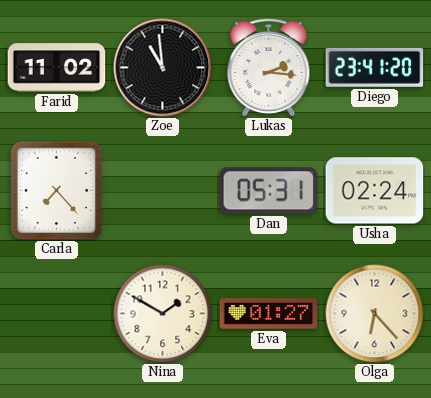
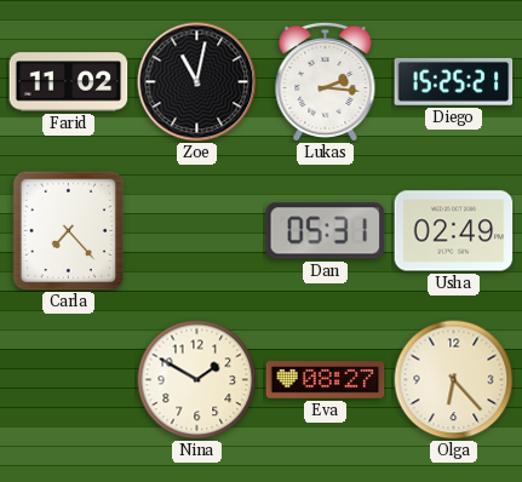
Zoe: 10:59 -> 11:02 (197, 82)
Diego: 23:41 -> 15:25 (454, 81)
Usha: 02:24 -> 02:49 (454, 231)
Eva: 01:27 -> 08:27 (326, 380)
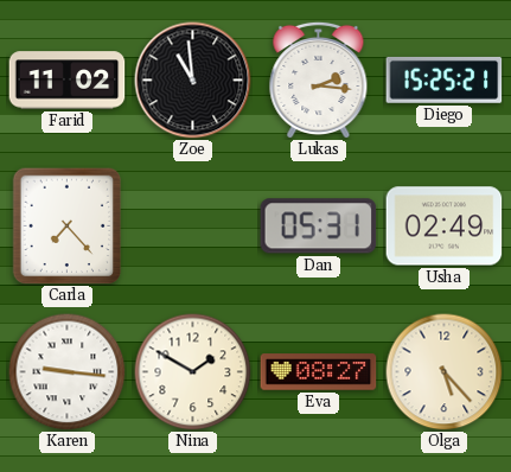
Zoe: 11:02 -> 10:59 (193, 81)
Karen: none -> 9:16 (68, 372)
Olga: 6:23 -> 5:23 (445, 372)
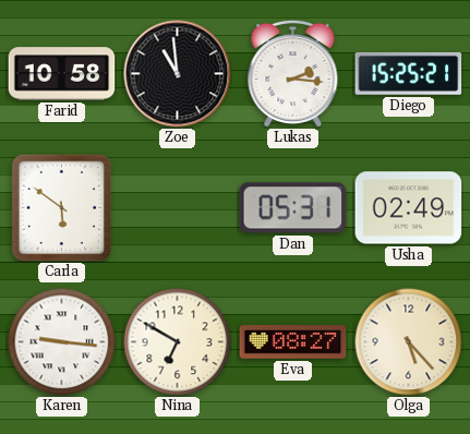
Farid: 11:02 -> 10:58 (62, 74)
Carla: 7:23 -> 5:51 (62, 207)
Nina: 1:50 -> 6:50 (178, 342)
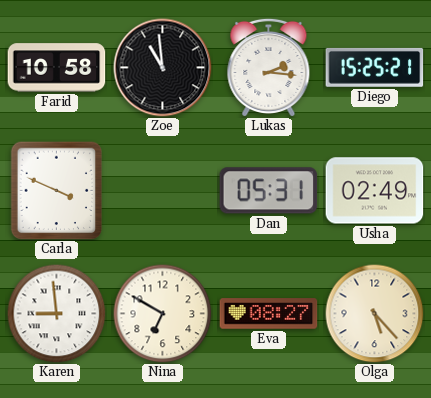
Carla: 5:51 -> 3:49 (57, 190)
Karen: 9:16 -> 8:59 (57, 314)
